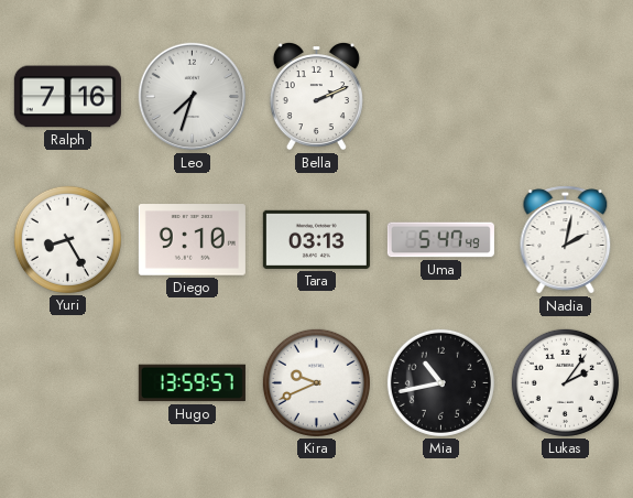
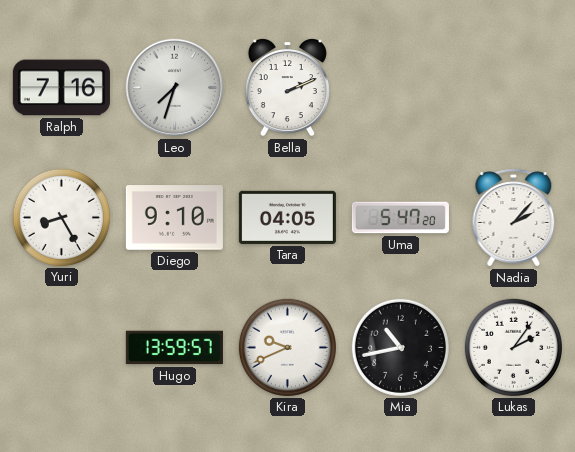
Tara: 03:13 -> 04:05 (287, 217)
Uma: 5:47:49 -> 5:47:20 (400, 218)
Nadia: 2:02 -> 2:07 (514, 218)
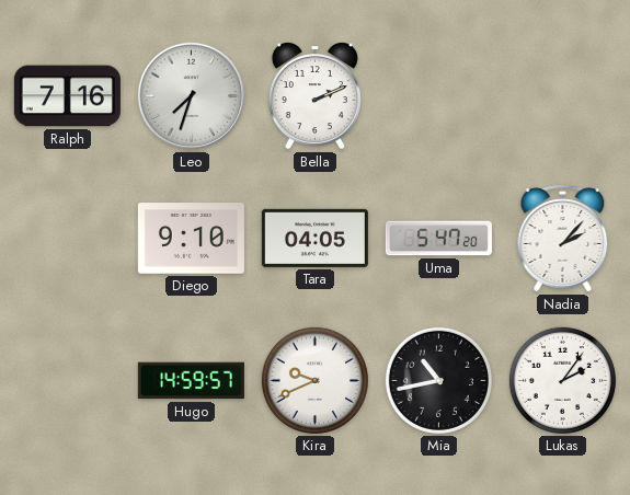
Yuri: 8:25 -> none (61, 217)
Hugo: 13:59 -> 14:59 (191, 381)
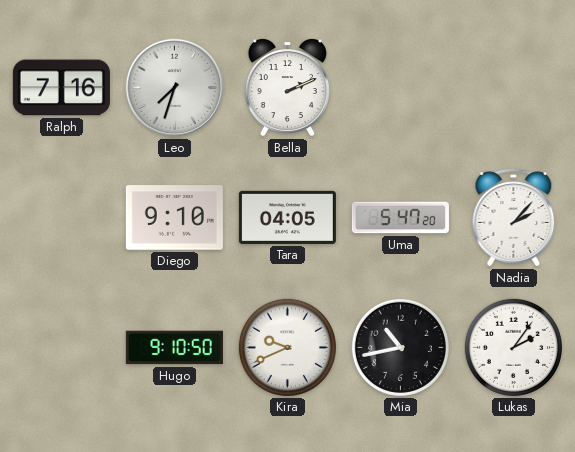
Hugo: 14:59 -> 9:10 (174, 348)
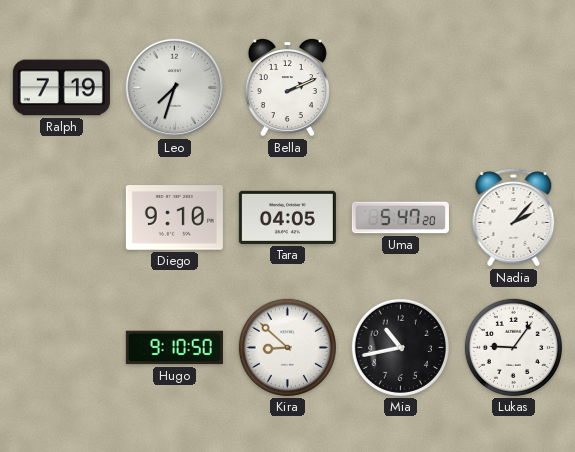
Ralph: 7:16 -> 7:19 (61, 88)
Kira: 9:41 -> 8:52 (287, 347)
Lukas: 2:06 -> 9:06 (513, 347)
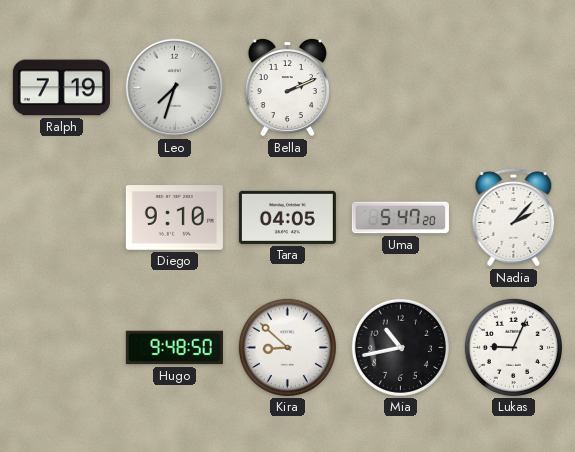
Hugo: 9:10 -> 9:48 (174, 348)
Lukas: 9:06 -> 9:04 (513, 347)
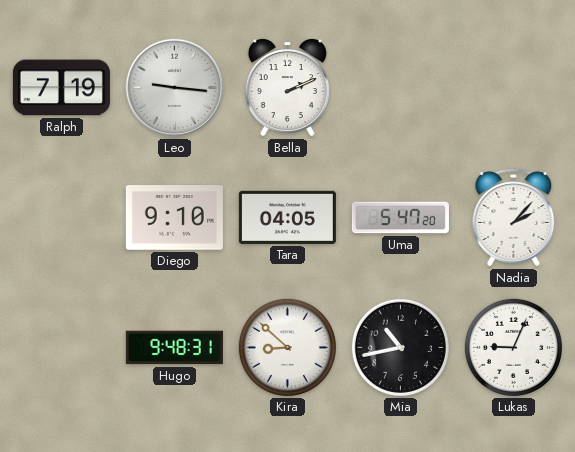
Leo: 7:33 -> 9:16 (175, 88)
Hugo: 9:48:50 -> 9:48:31 (174, 348)
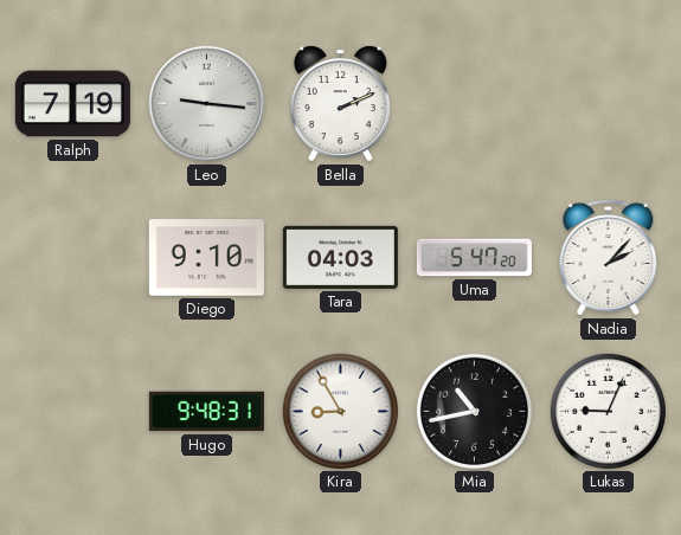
Tara: 04:05 -> 04:03 (340, 257)
Kira: 8:52 -> 8:55 (340, 411)
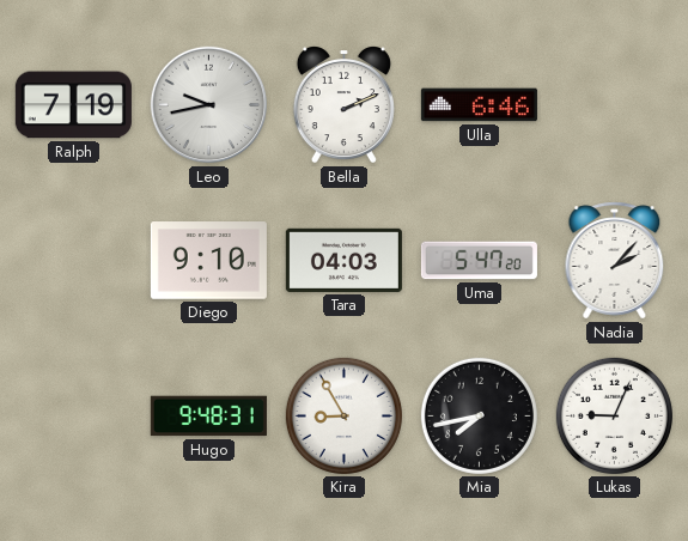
Leo: 9:16 -> 9:43 (209, 105)
Ulla: none -> 6:46 (479, 105)
Mia: 10:43 -> 7:43 (479, 415)
